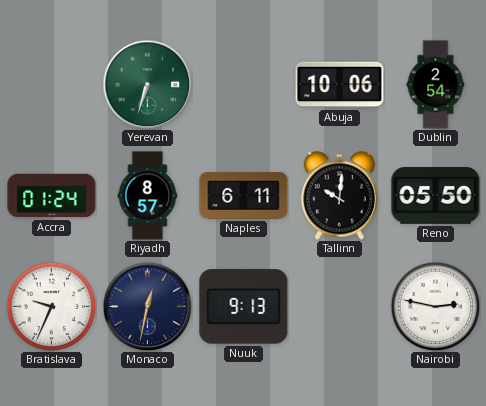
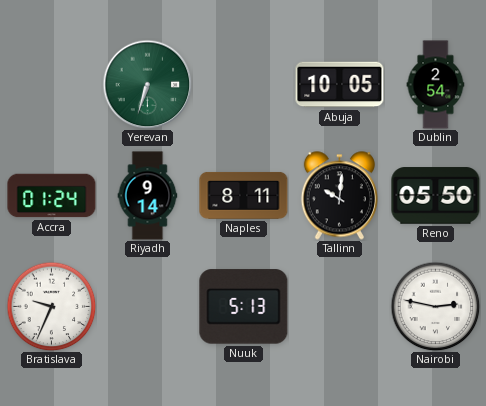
Abuja: 10:06 -> 10:05 (340, 85)
Riyadh: 8:57 -> 9:14 (148, 196)
Naples: 6:11 -> 8:11 (244, 195)
Monaco: 12:32 -> none (147, 306)
Nuuk: 9:13 -> 5:13 (244, 307)
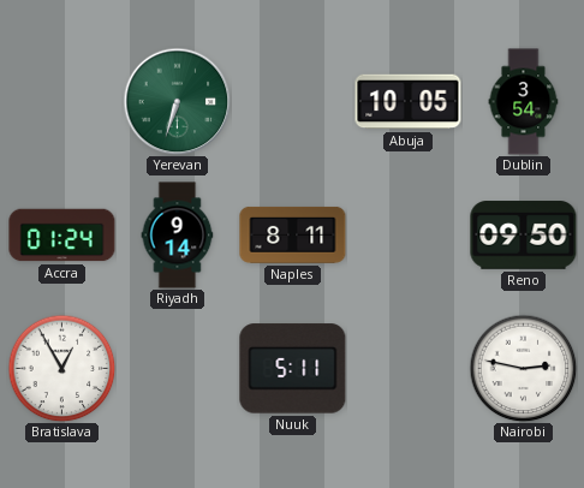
Dublin: 2:54 -> 3:54 (524, 102)
Tallinn: 10:01 -> none (339, 196)
Reno: 05:50 -> 09:50 (524, 236)
Bratislava: 9:34 -> 12:55 (61, 368)
Nuuk: 5:13 -> 5:11 (293, 369)
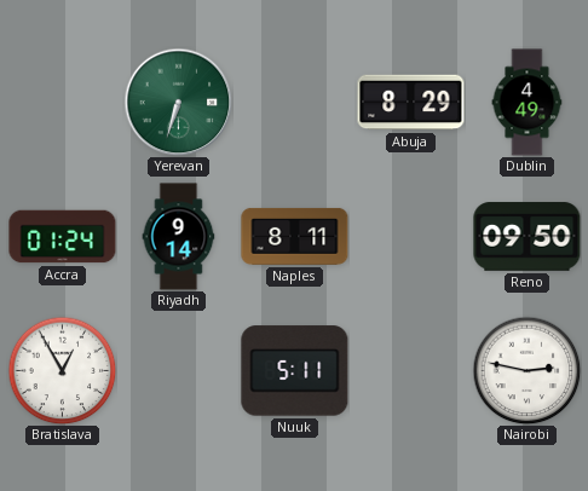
Abuja: 10:05 -> 8:29 (411, 103)
Dublin: 3:54 -> 4:49 (528, 103)
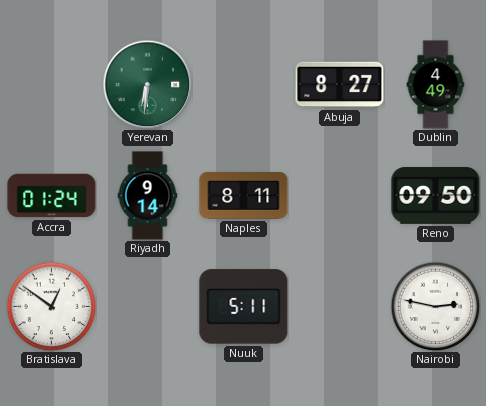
Yerevan: 6:33 -> 6:31 (147, 84)
Abuja: 8:29 -> 8:27 (340, 85)
Bratislava: 12:55 -> 12:51 (51, 306)
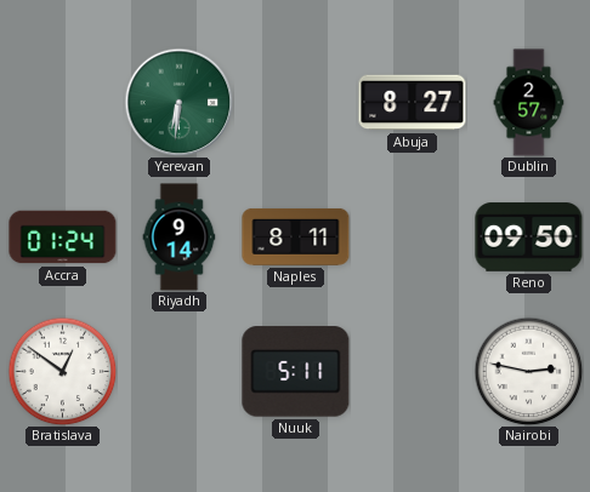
Dublin: 4:49 -> 2:57 (529, 103)
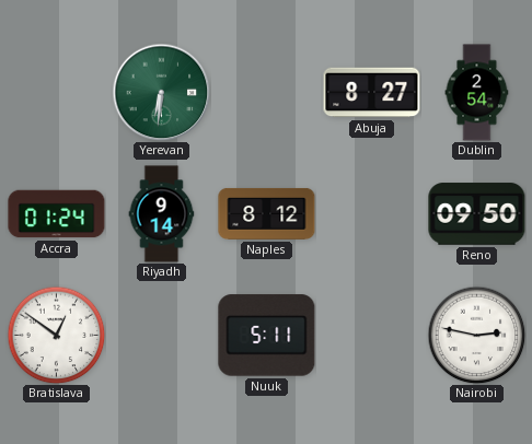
Dublin: 2:57 -> 2:54 (477, 93)
Naples: 8:11 -> 8:12 (267, 213)
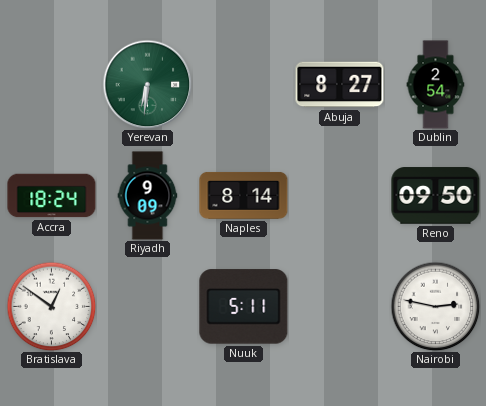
Accra: 01:24 -> 18:24 (52, 196)
Riyadh: 9:14 -> 9:09 (148, 196)
Naples: 8:12 -> 8:14 (244, 195)
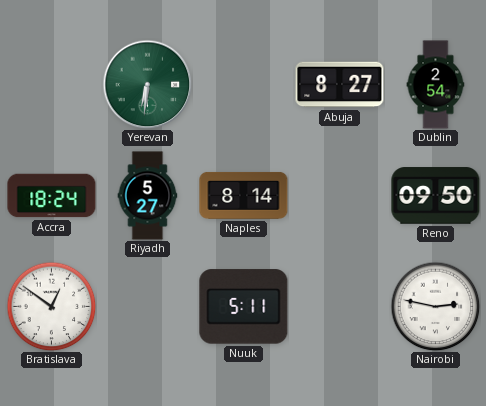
Riyadh: 9:09 -> 5:27 (148, 196)
